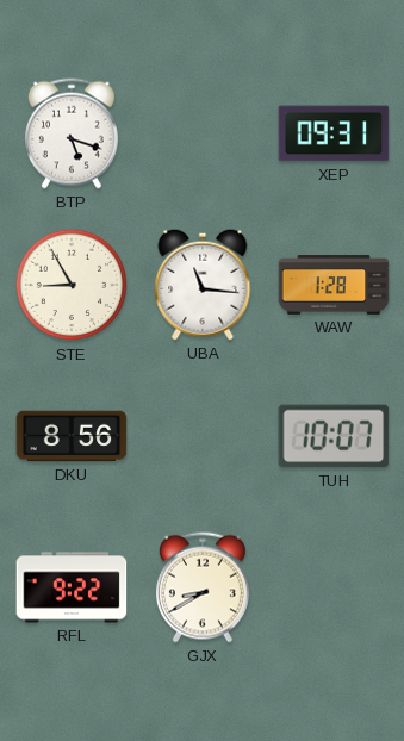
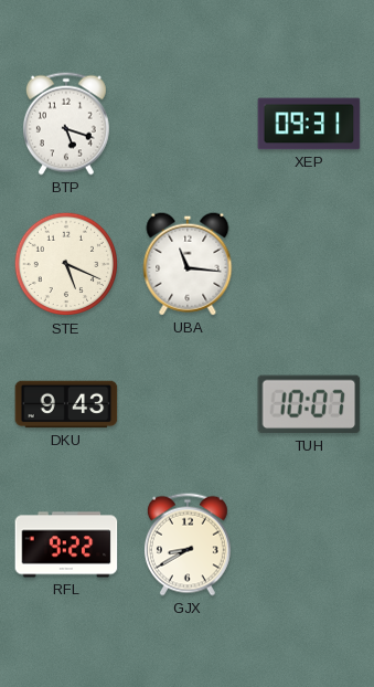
STE: 8:55 -> 5:19 (66, 264)
WAW: 1:28 -> none (334, 285)
DKU: 8:56 -> 9:43 (66, 404)
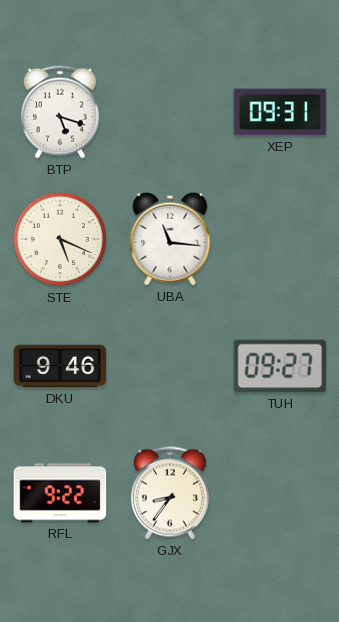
DKU: 9:43 -> 9:46 (60, 366)
TUH: 10:07 -> 09:27 (280, 366)
GJX: 8:40 -> 8:36 (170, 493)
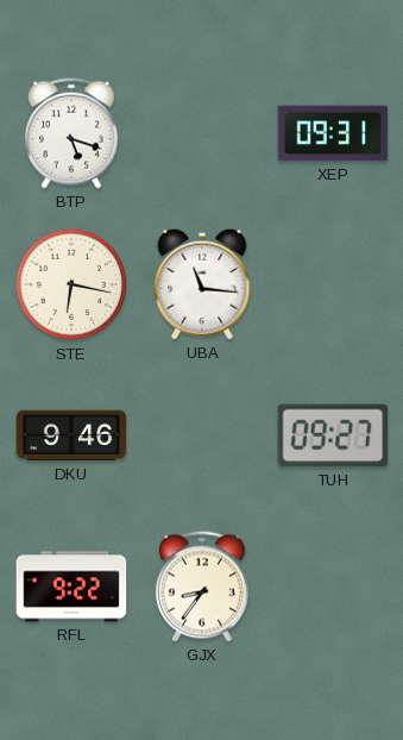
STE: 5:19 -> 6:17 (71, 284)
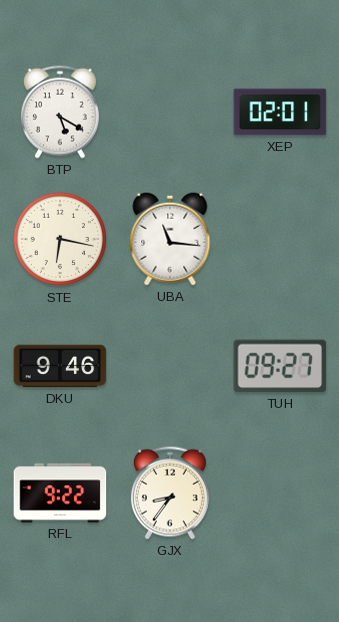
BTP: 5:18 -> 5:20 (60, 112)
XEP: 09:31 -> 02:01 (280, 112)
